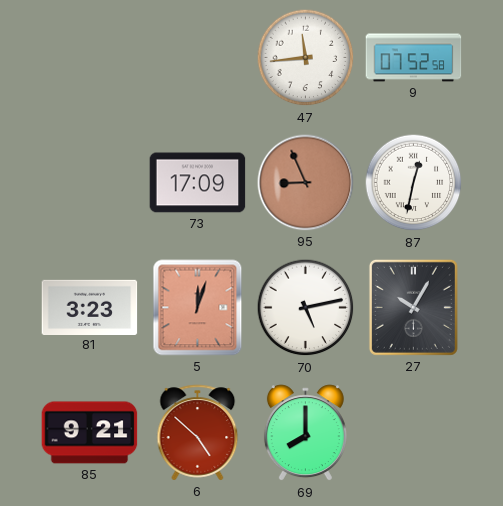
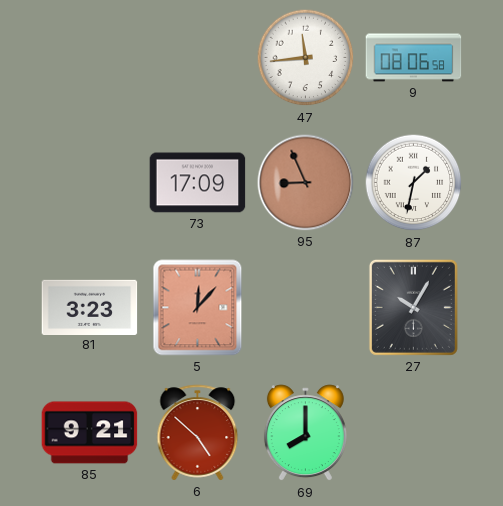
9: 07:52 -> 08:06 (414, 58)
87: 12:32 -> 1:32 (414, 183)
5: 12:03 -> 12:07 (198, 308)
70: 5:13 -> none (306, 308)
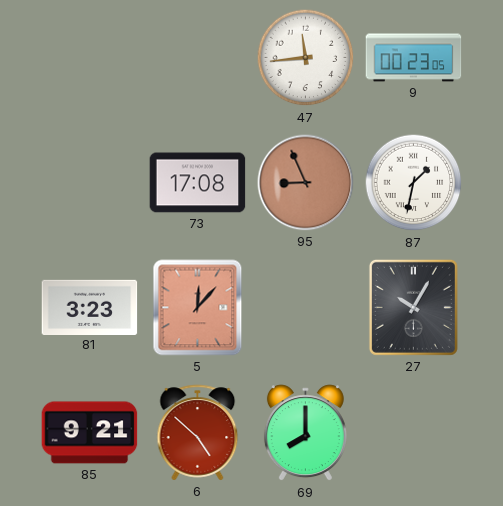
9: 08:06 -> 00:23 (414, 58)
73: 17:09 -> 17:08 (198, 183)
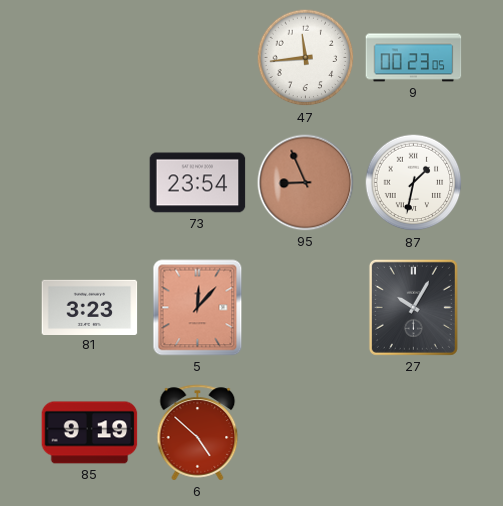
73: 17:08 -> 23:54 (198, 183)
85: 9:21 -> 9:19 (90, 433)
69: 8:00 -> none (305, 433)
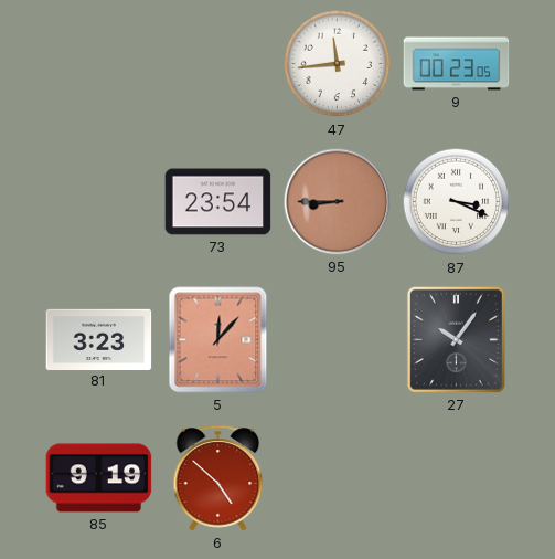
95: 8:56 -> 8:45 (338, 202)
87: 1:32 -> 3:19 (457, 202)
27: 10:05 -> 10:06 (456, 339)
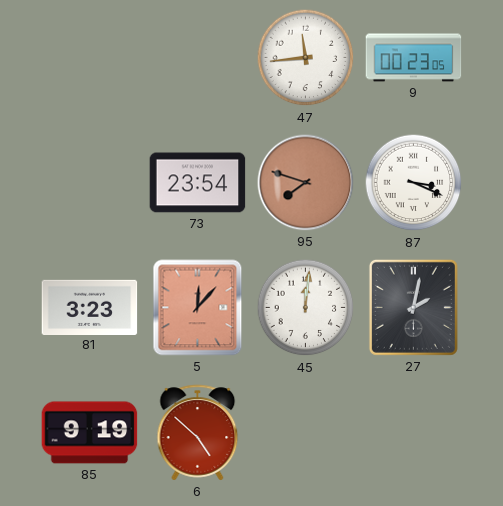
95: 8:45 -> 7:48 (306, 183)
45: none -> 12:01 (306, 308)
27: 10:06 -> 2:02 (413, 307)
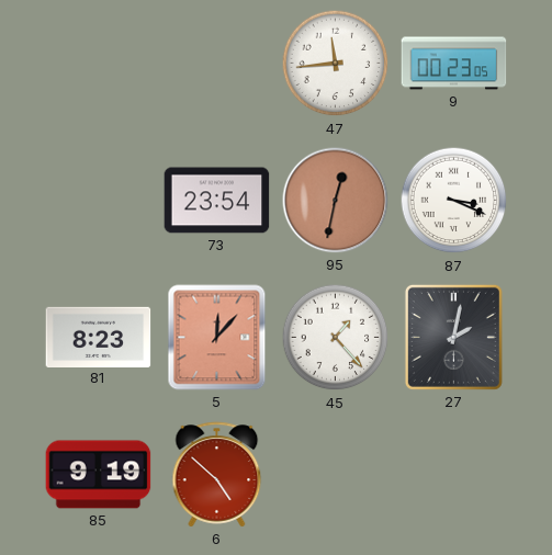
95: 7:48 -> 12:32 (336, 201)
81: 3:23 -> 8:23 (99, 337)
45: 12:01 -> 1:23 (336, 338)
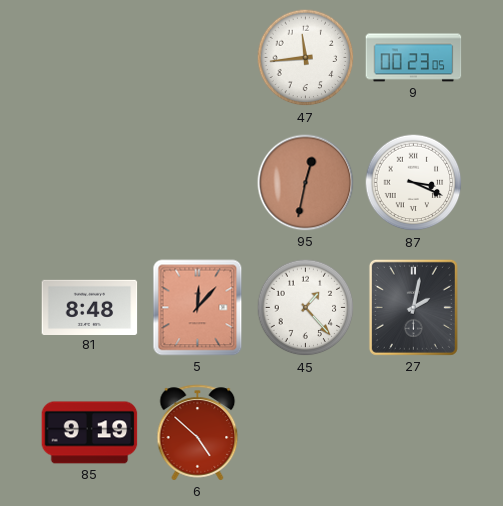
73: 23:54 -> none (217, 201)
81: 8:23 -> 8:48 (90, 307)
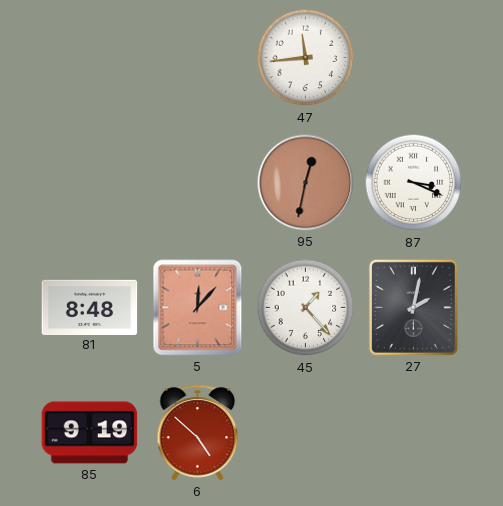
9: 00:23 -> none (414, 58)
